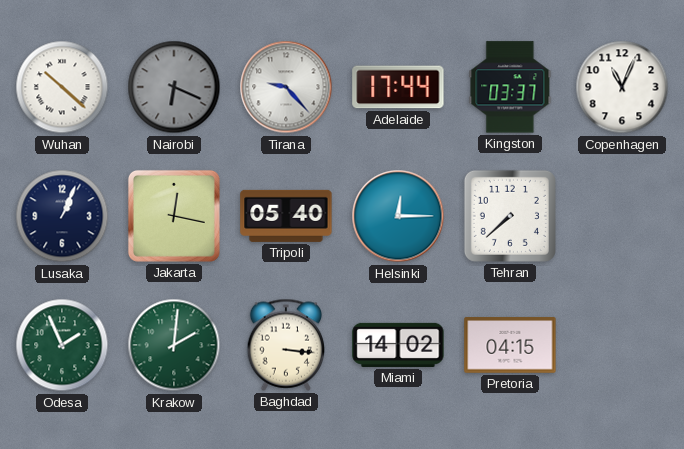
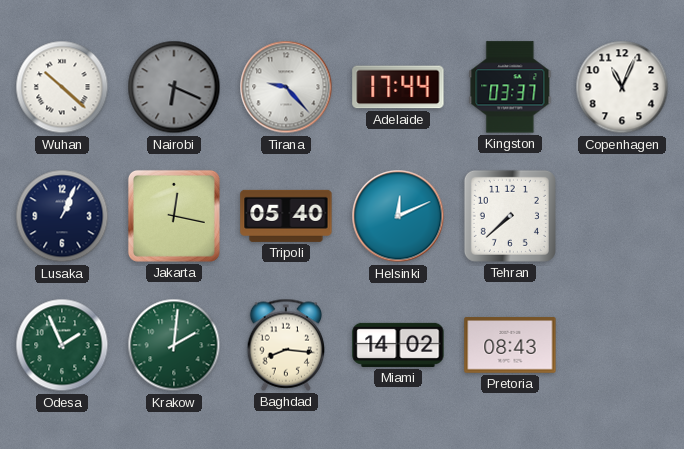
Helsinki: 12:15 -> 12:11 (398, 216)
Baghdad: 3:16 -> 8:16 (286, 345)
Pretoria: 04:15 -> 08:43 (510, 345)
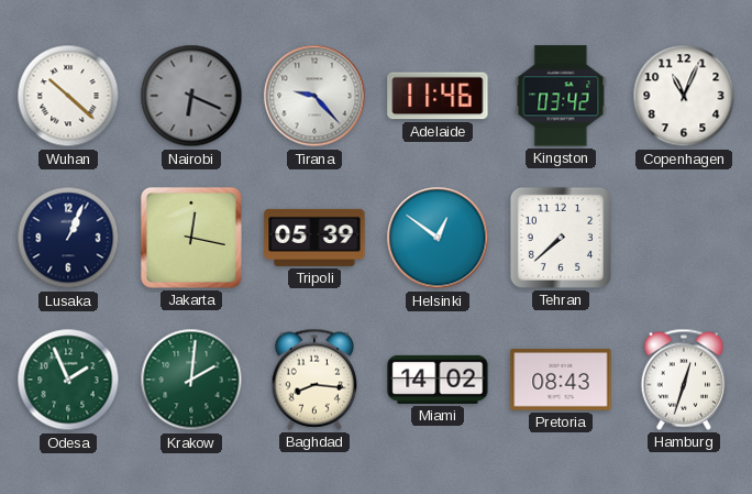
Adelaide: 17:44 -> 11:46 (438, 96)
Kingston: 03:37 -> 03:42 (561, 96)
Tripoli: 05:40 -> 05:39 (314, 238)
Helsinki: 12:11 -> 12:51 (438, 238)
Hamburg: none -> 12:33 (684, 380)
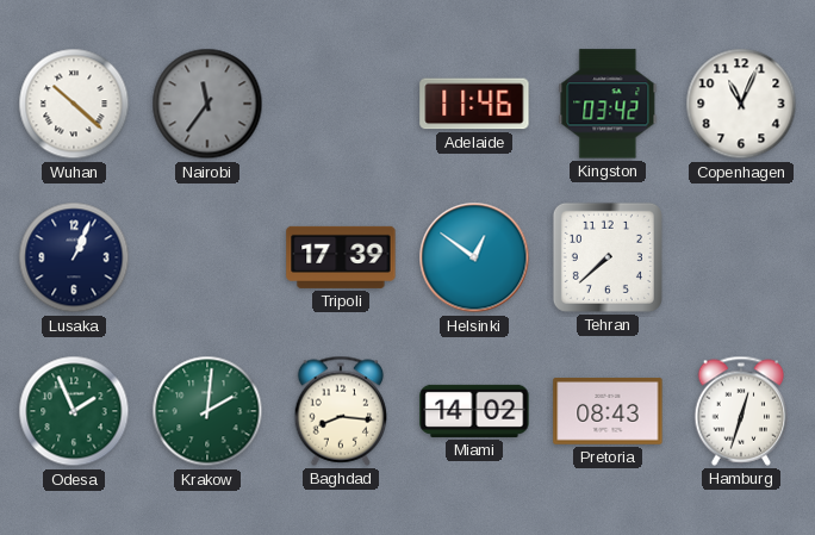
Nairobi: 6:19 -> 11:36 (207, 104)
Tirana: 9:23 -> none (314, 96)
Jakarta: 12:17 -> none (191, 238)
Tripoli: 05:39 -> 17:39 (341, 257)
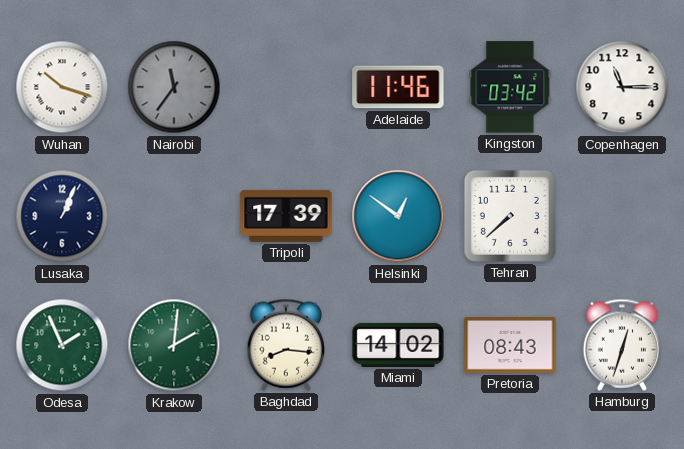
Wuhan: 10:22 -> 10:18 (62, 87)
Copenhagen: 11:04 -> 11:15 (622, 87)
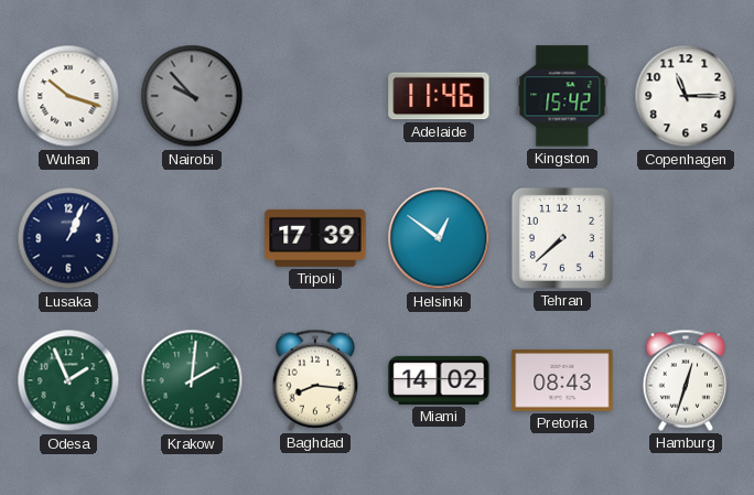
Nairobi: 11:36 -> 9:53 (192, 96)
Kingston: 03:42 -> 15:42 (562, 96)
